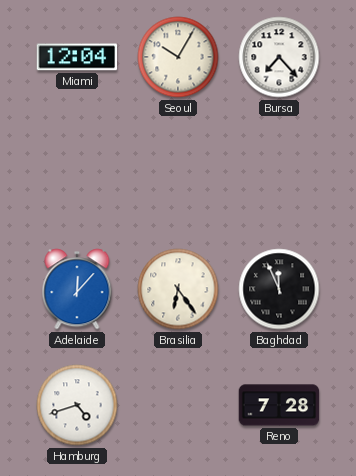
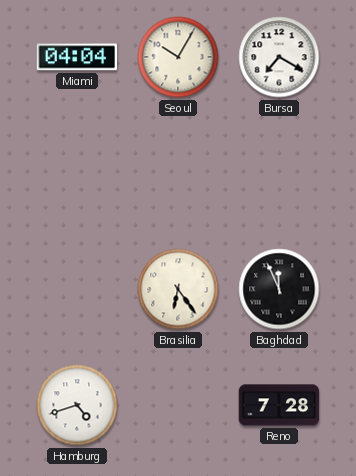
Miami: 12:04 -> 04:04 (77, 57)
Bursa: 7:23 -> 7:20 (279, 57)
Adelaide: 12:07 -> none (77, 289)
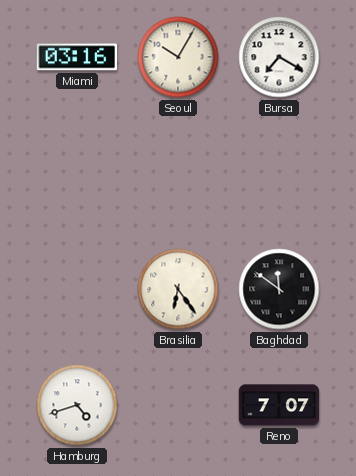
Miami: 04:04 -> 03:16 (77, 57)
Baghdad: 11:56 -> 11:51 (279, 289)
Reno: 7:28 -> 7:07 (279, 405)
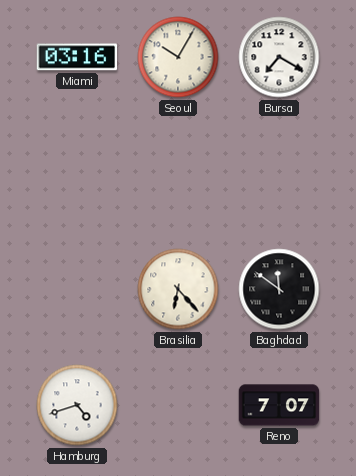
Brasilia: 6:24 -> 6:23 (178, 289)
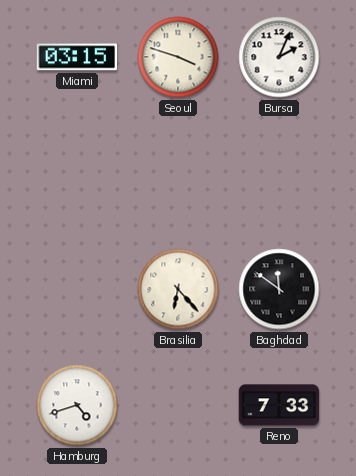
Miami: 03:16 -> 03:15 (77, 57)
Seoul: 10:05 -> 3:48 (178, 57)
Bursa: 7:20 -> 2:04 (279, 57)
Reno: 7:07 -> 7:33 (279, 405)
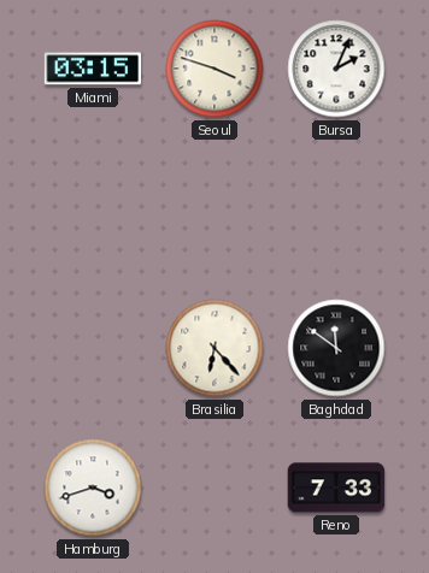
Hamburg: 4:42 -> 3:42 (93, 488)
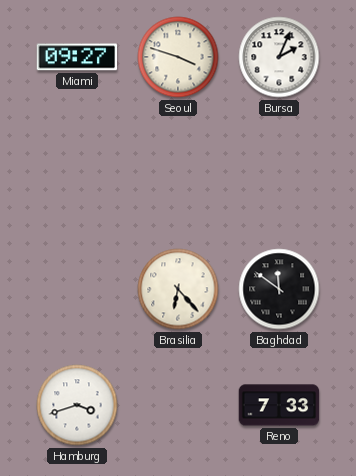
Miami: 03:15 -> 09:27 (77, 57)
